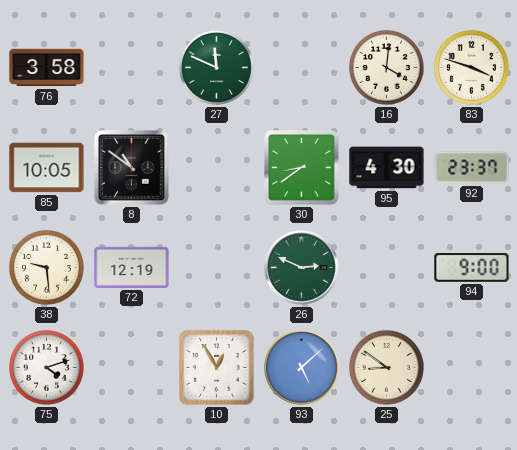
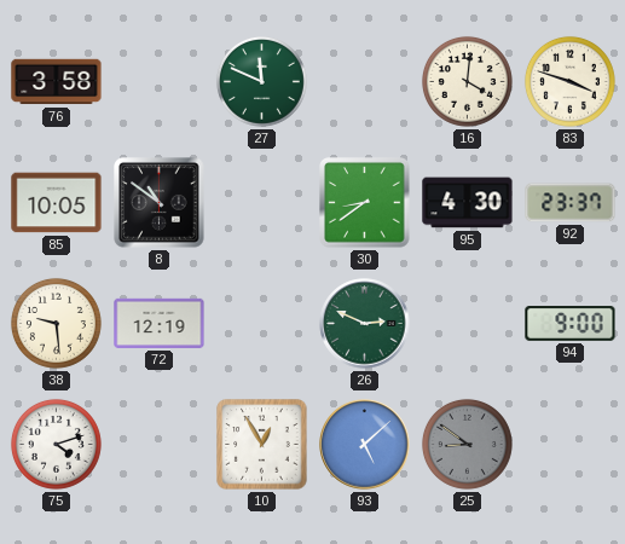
25 dial: cream -> grey (467, 444)
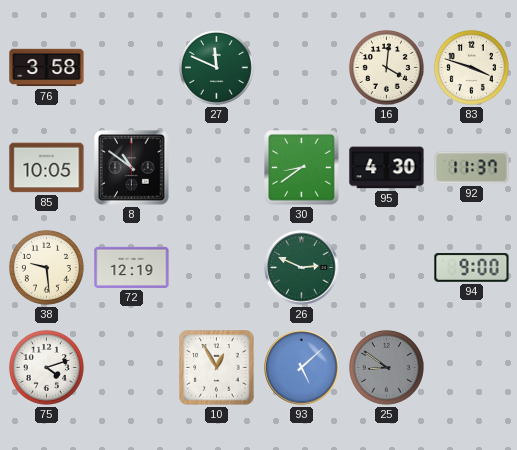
92: 23:37 -> 11:37 (472, 168)
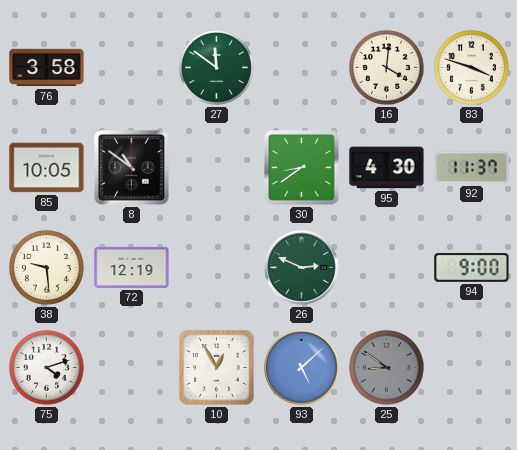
27: 11:49 -> 11:51 (216, 67)
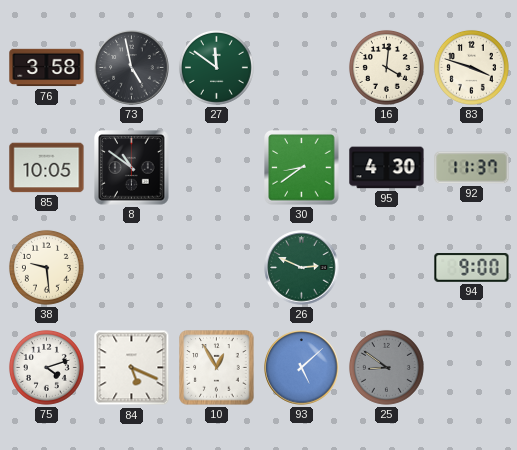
73: none -> 4:58 (132, 68)
72: 12:19 -> none (132, 267)
84: none -> 5:19 (132, 368)
